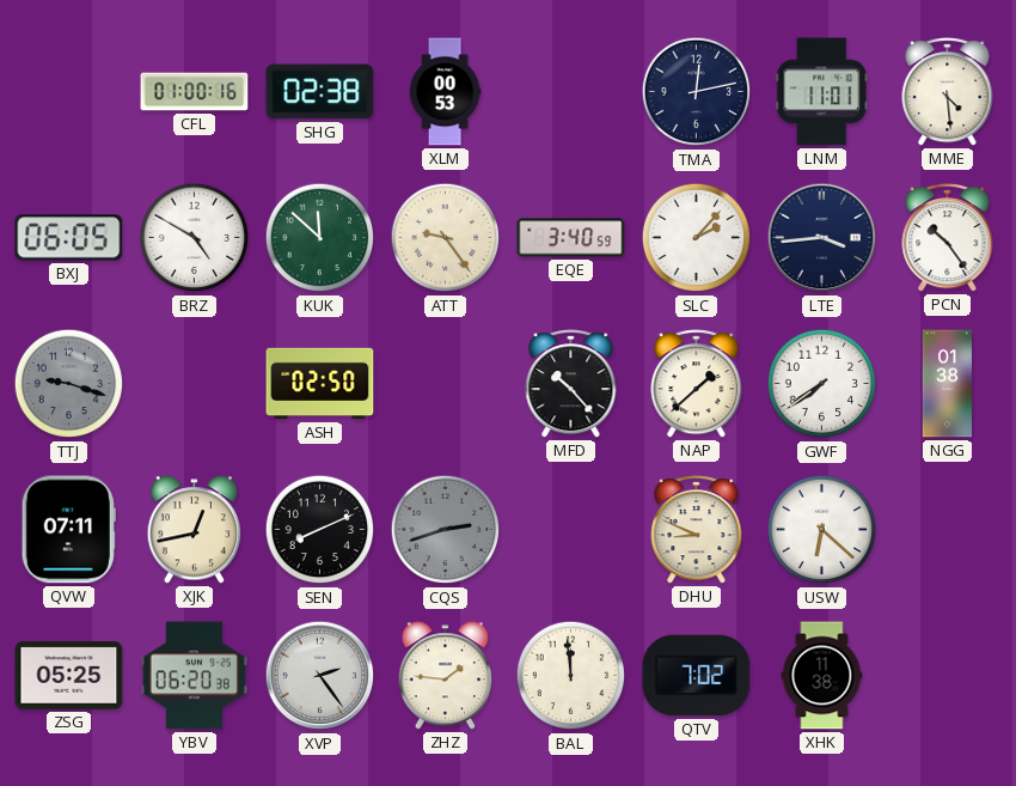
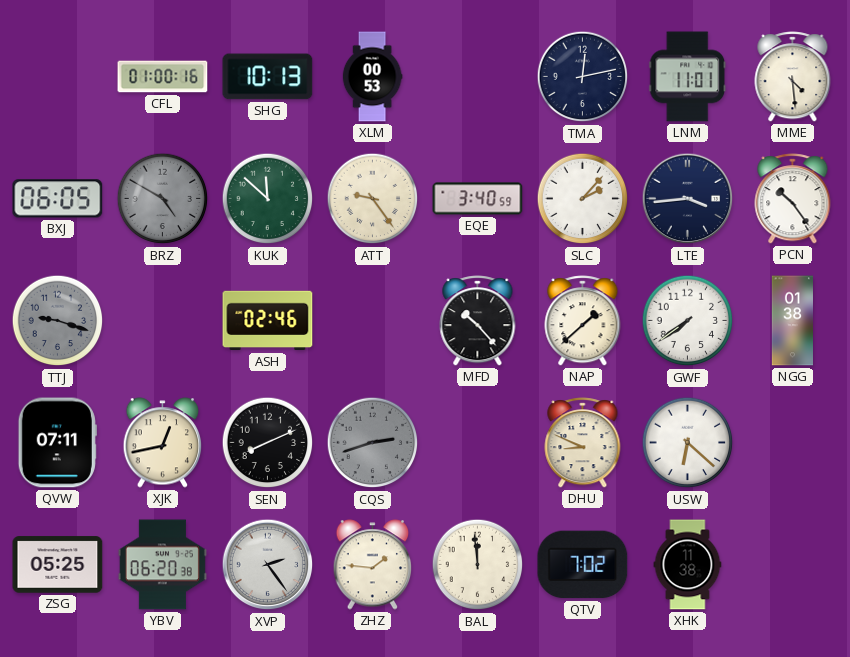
SHG: 02:38 -> 10:13 (268, 77)
BRZ dial: white -> grey (163, 199)
ASH: 02:50 -> 02:46 (268, 321)
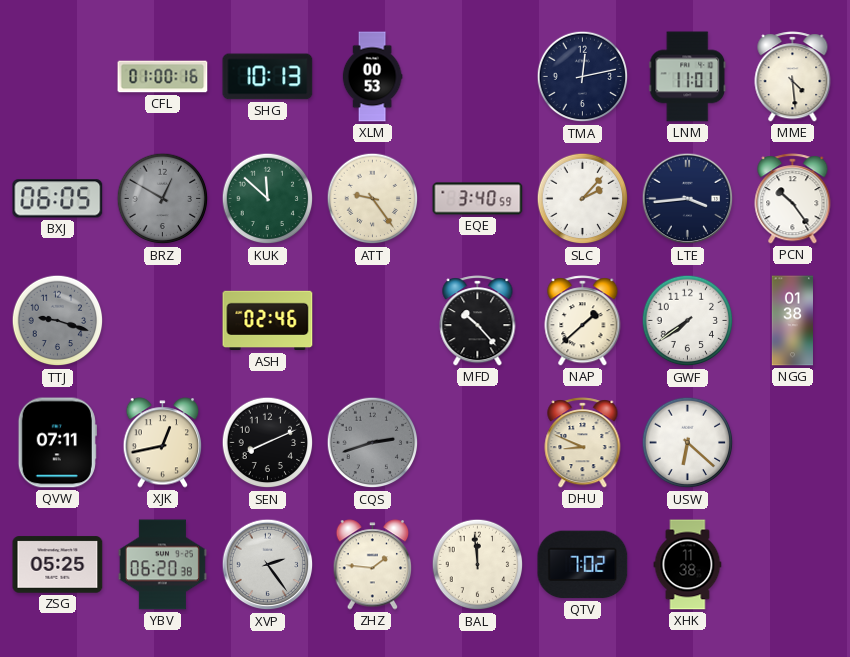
BRZ: 4:50 -> 12:50 (163, 199)
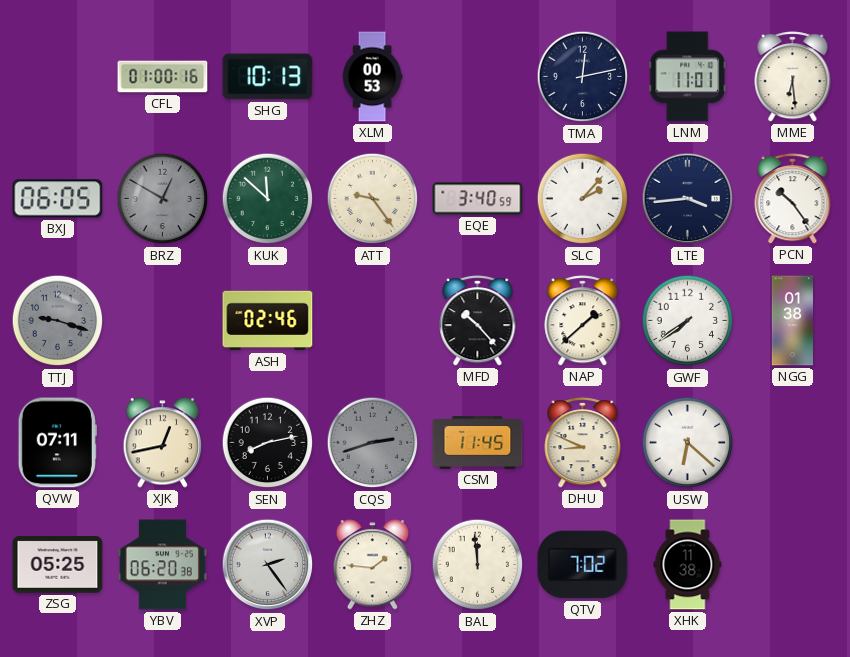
MME: 4:29 -> 6:29 (793, 77)
SEN: 8:11 -> 8:13 (268, 443)
CSM: none -> 11:45 (478, 443)
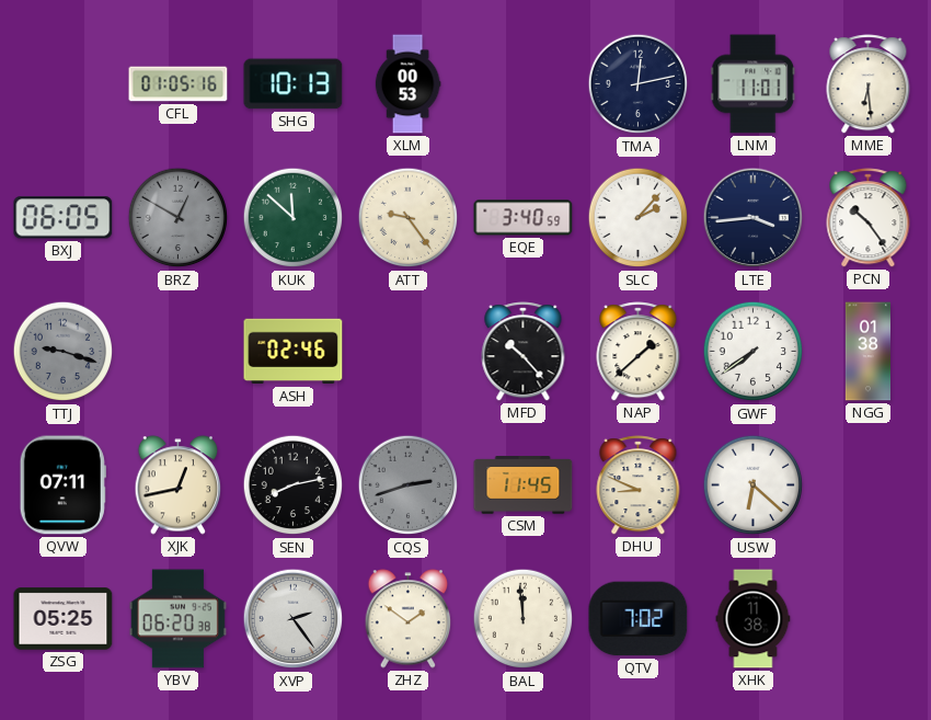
CFL: 01:00 -> 01:05 (179, 84)
ZHZ: 1:46 -> 1:51 (409, 619)
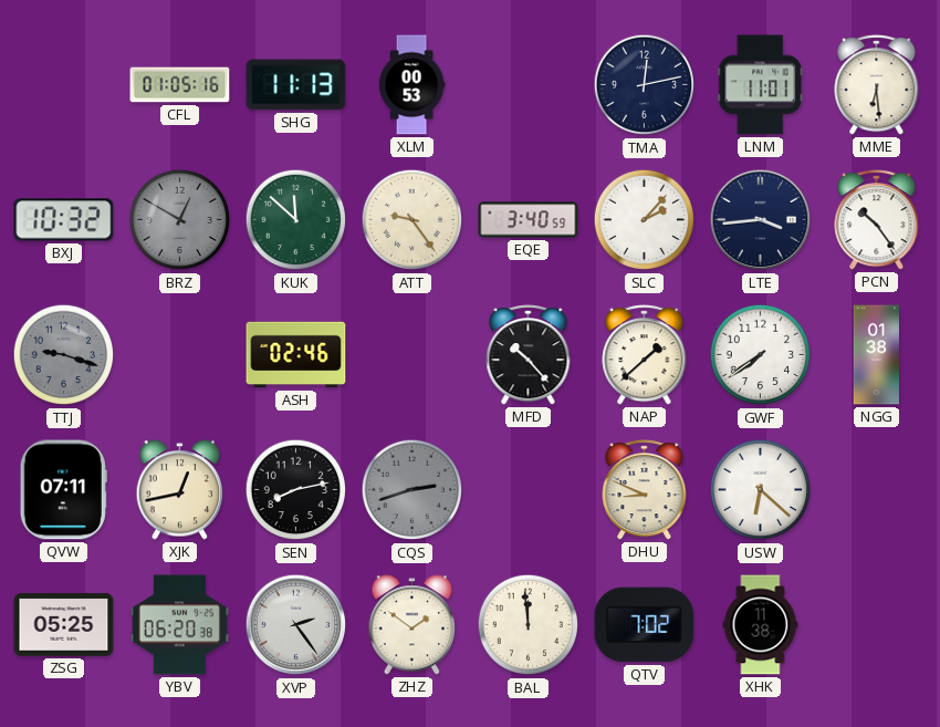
SHG: 10:13 -> 11:13 (296, 85)
BXJ: 06:05 -> 10:32 (64, 220)
CSM: 11:45 -> none (524, 485)
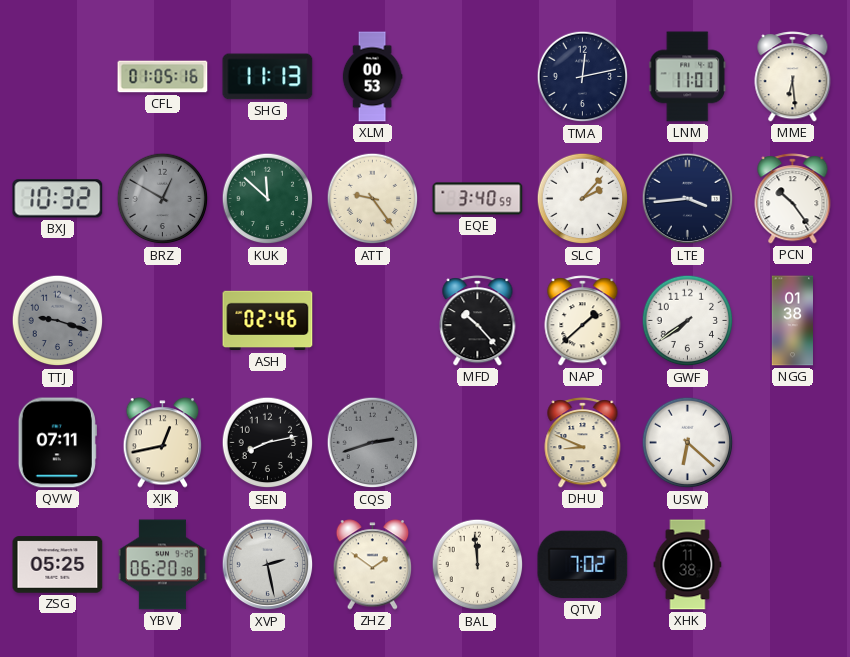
XVP: 2:24 -> 2:28 (268, 565)
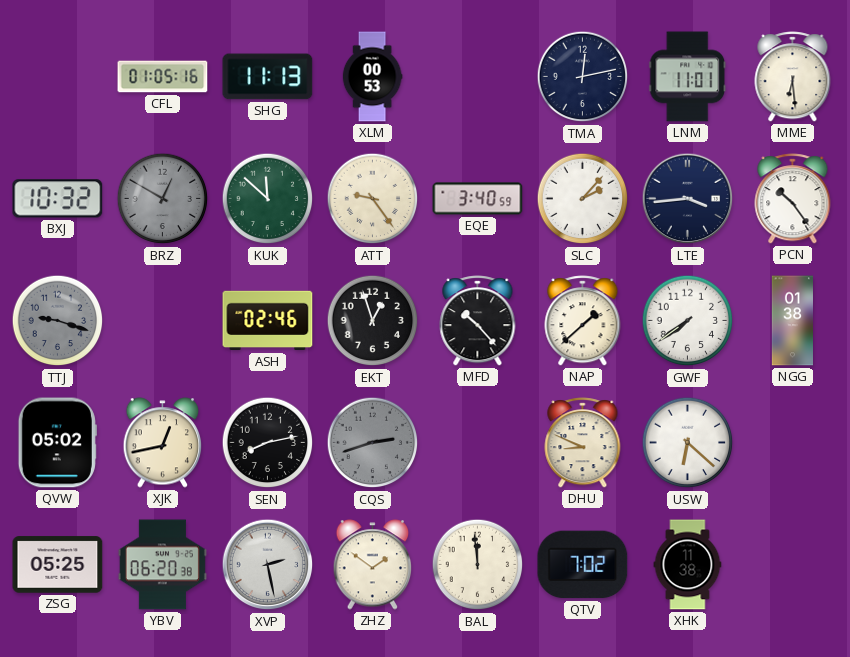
EKT: none -> 12:57 (373, 321)
QVW: 07:11 -> 05:02 (57, 443)
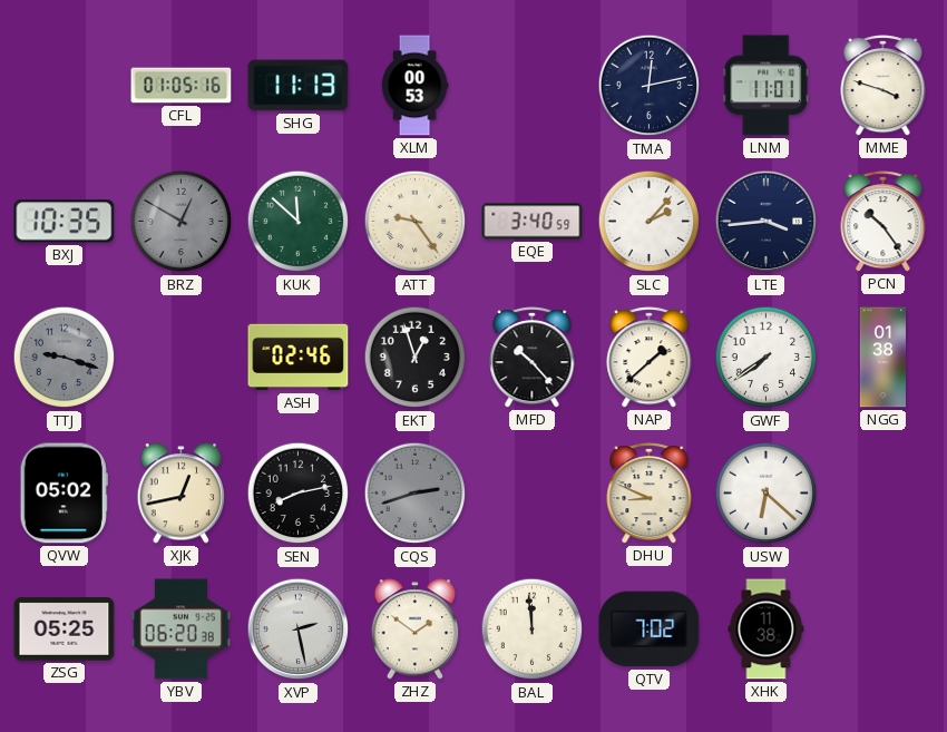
MME: 6:29 -> 3:48 (883, 86)
BXJ: 10:32 -> 10:35 (65, 222)
